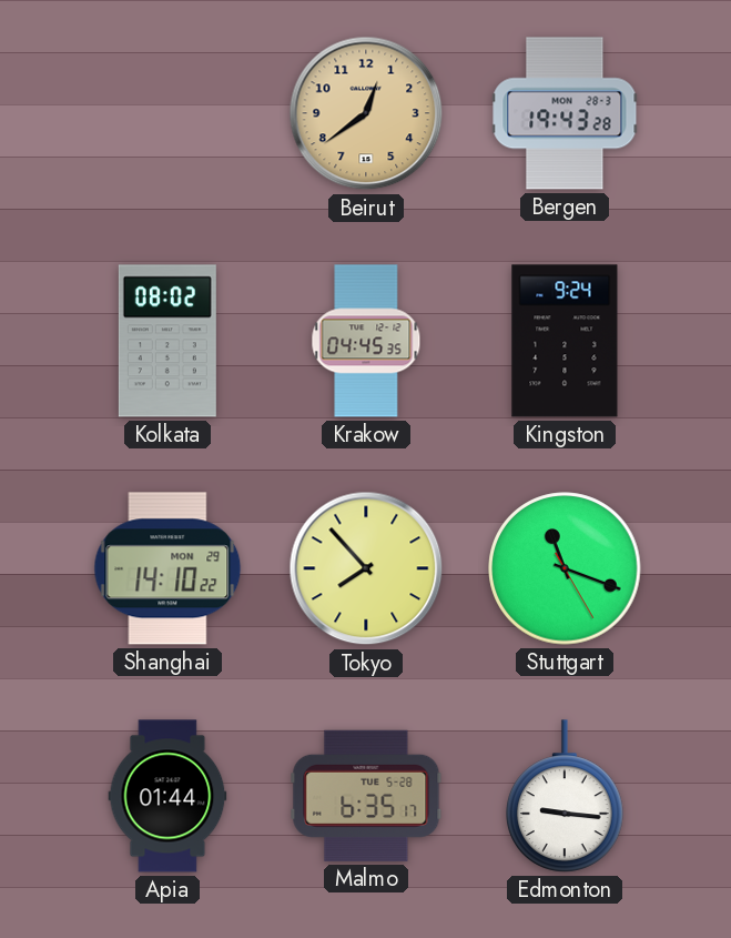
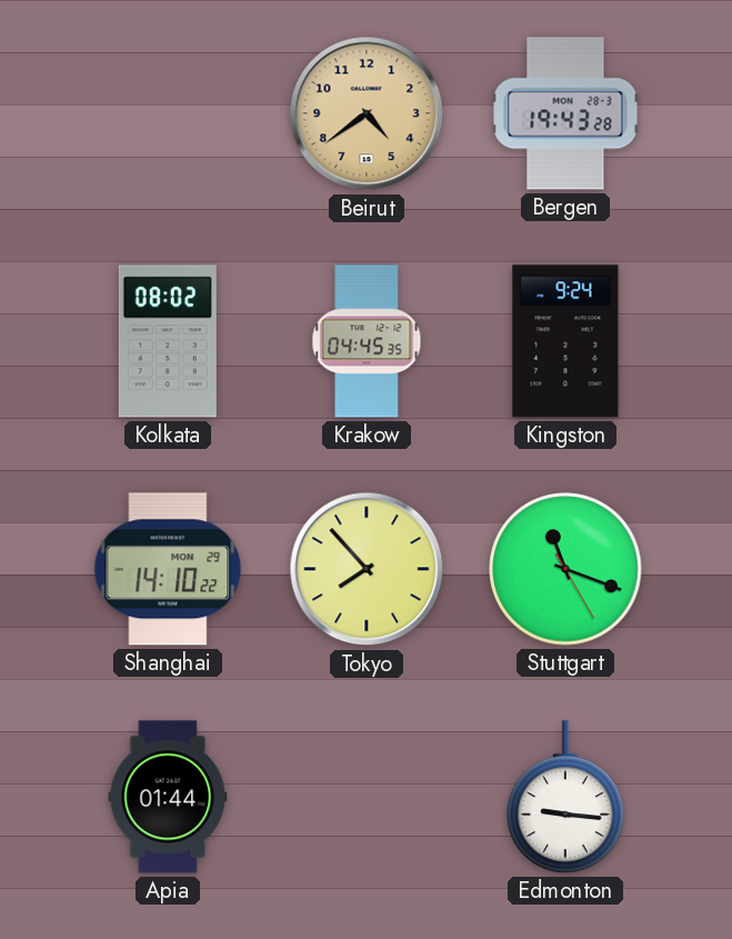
Beirut: 12:39 -> 4:39 (367, 113)
Malmo: 6:35 -> none (366, 796)
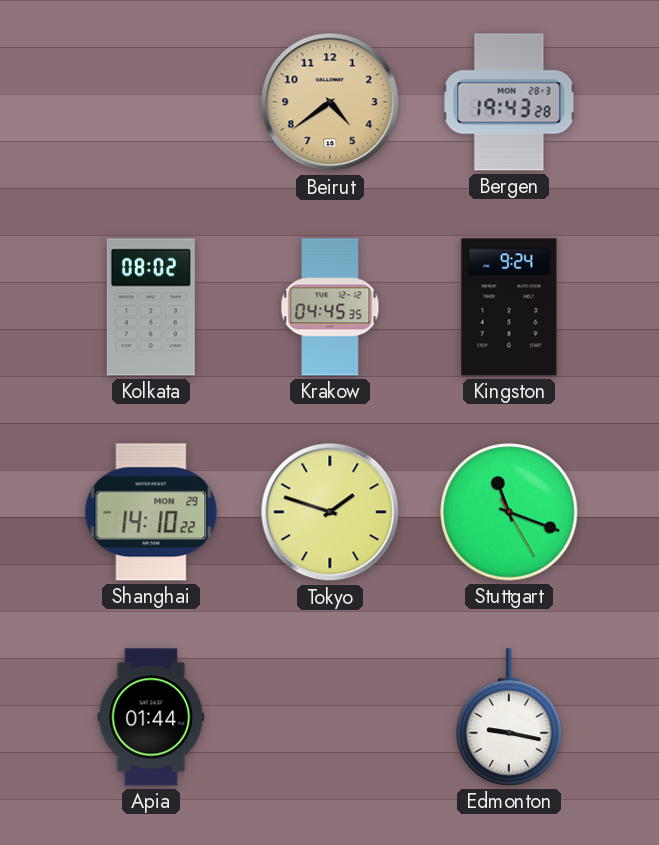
Tokyo: 7:53 -> 1:48 (330, 512)
Edmonton: 9:16 -> 9:17 (510, 717)
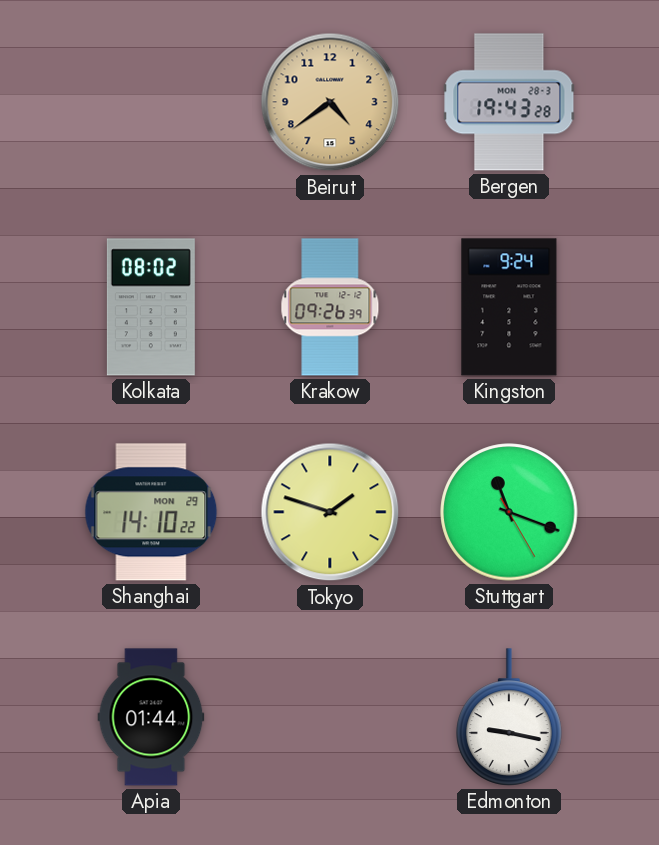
Krakow: 04:45 -> 09:26 (330, 307)
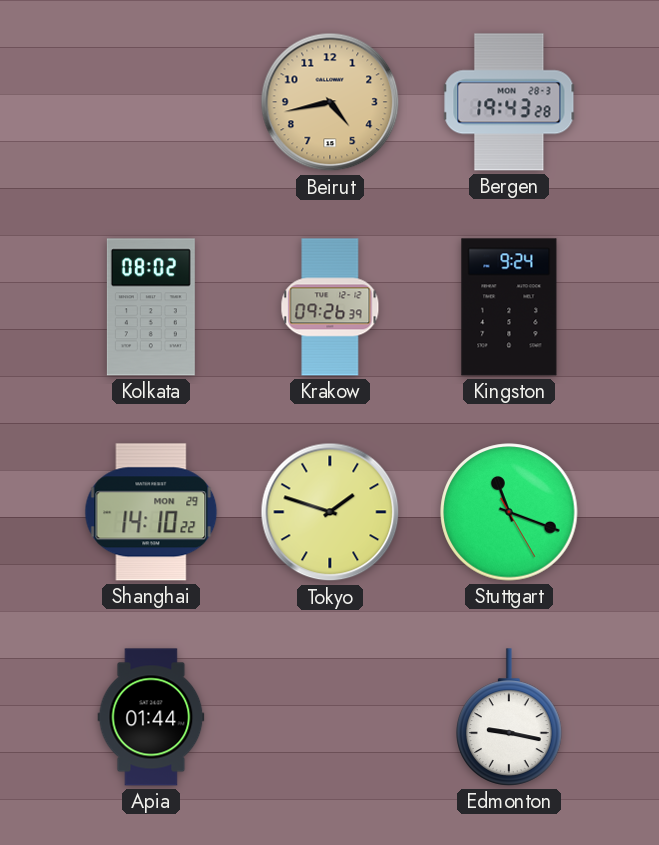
Beirut: 4:39 -> 4:43 (330, 102)
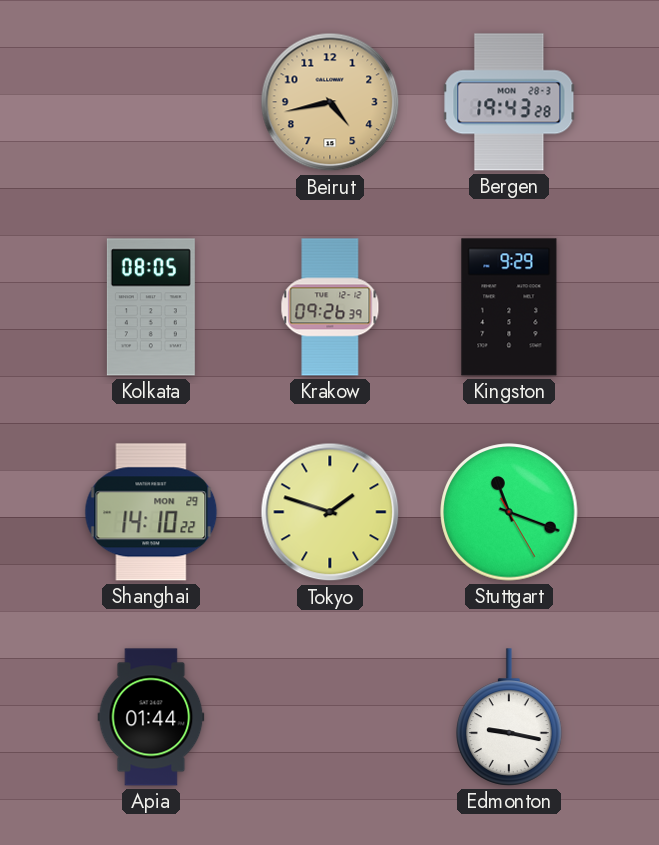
Kolkata: 08:02 -> 08:05 (151, 307)
Kingston: 9:24 -> 9:29 (509, 307)
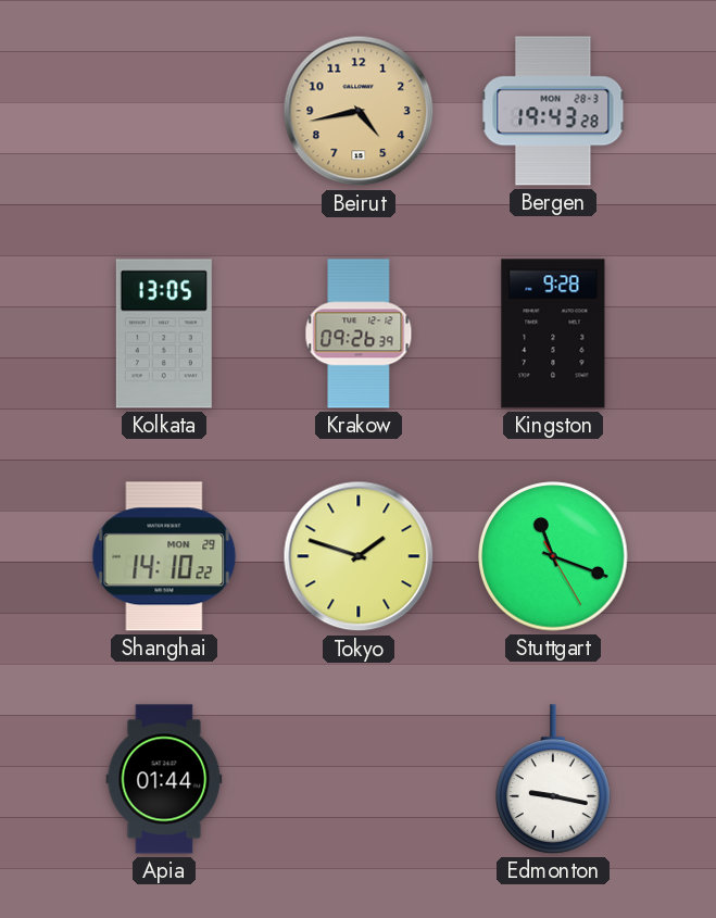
Kolkata: 08:05 -> 13:05 (164, 334)
Kingston: 9:29 -> 9:28 (553, 334)
